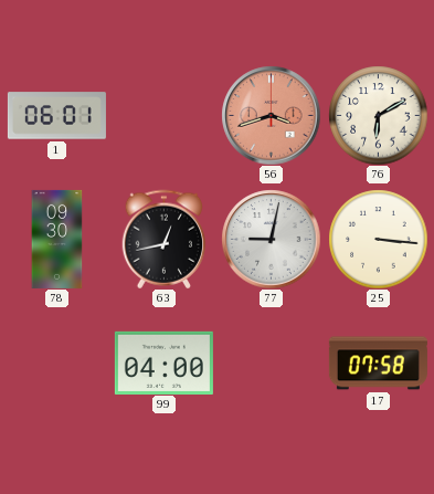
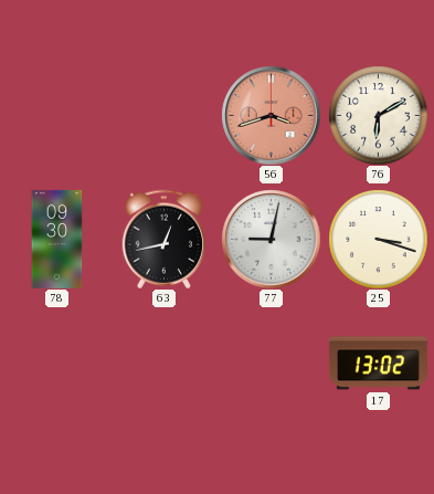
1: 06:01 -> none (56, 116)
25: 3:16 -> 3:18 (378, 239)
99: 04:00 -> none (163, 362)
17: 07:58 -> 13:02 (378, 364)
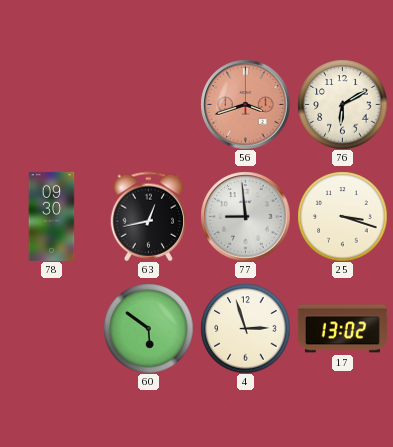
77: 9:02 -> 8:59 (245, 216)
60: none -> 5:51 (148, 328)
4: none -> 2:57 (245, 328)
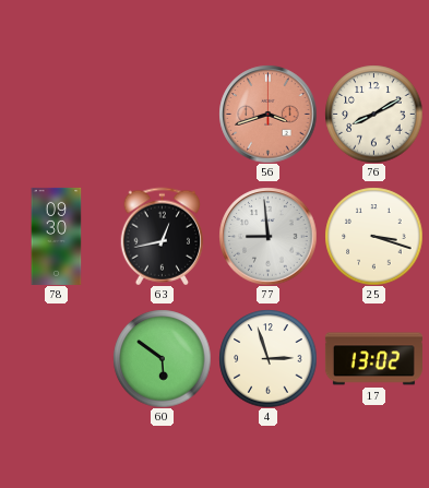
76: 6:10 -> 8:10 (373, 114)
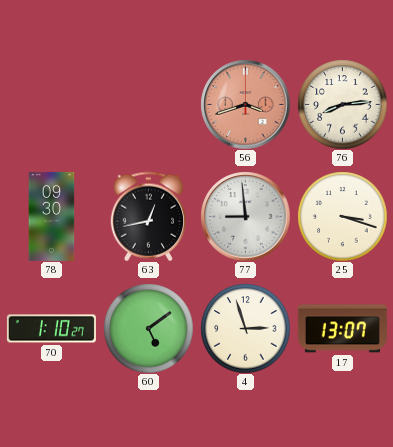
76: 8:10 -> 8:14 (342, 104)
70: none -> 1:10 (51, 329)
60: 5:51 -> 5:09 (148, 328)
17: 13:02 -> 13:07 (342, 329)
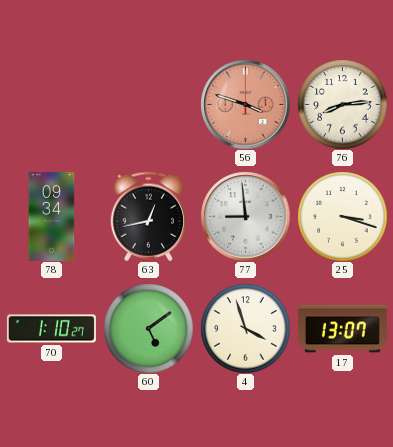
56: 3:42 -> 3:48 (245, 104)
78: 09:30 -> 09:34 (52, 216)
4: 2:57 -> 3:57 (245, 328)
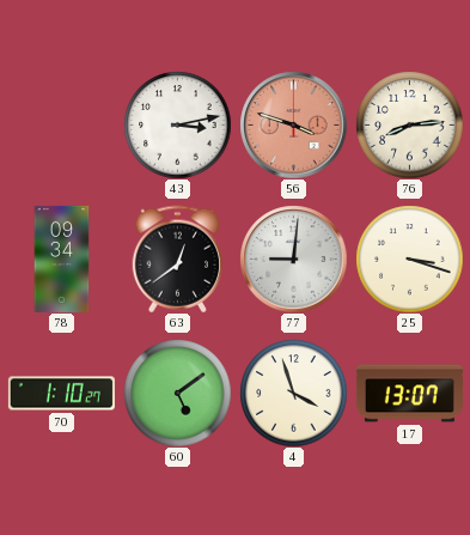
43: none -> 3:13 (177, 124)
63: 12:43 -> 12:39 (178, 259)
77: 8:59 -> 9:01 (293, 259)
